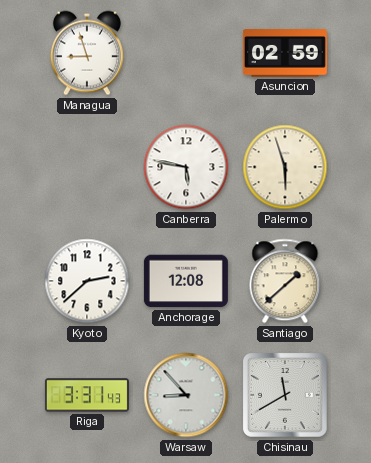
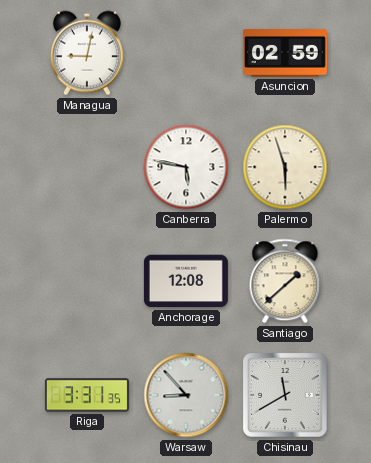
Managua: 8:57 -> 9:02 (87, 53)
Kyoto: 2:38 -> none (87, 281)
Riga: 3:31:43 -> 3:31:35 (87, 395)
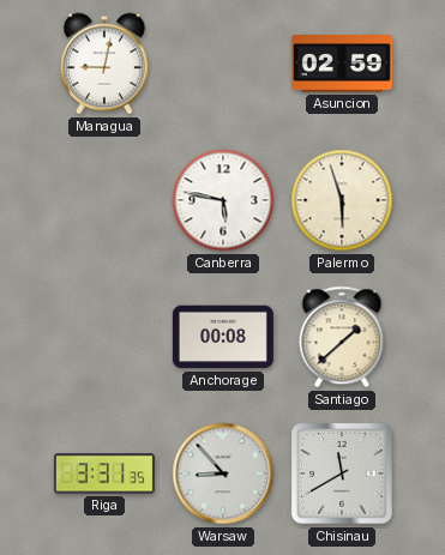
Anchorage: 12:08 -> 00:08 (223, 337)
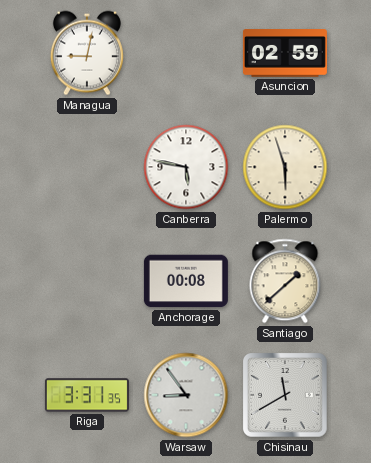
Warsaw: 8:53 -> 8:54 (186, 395)
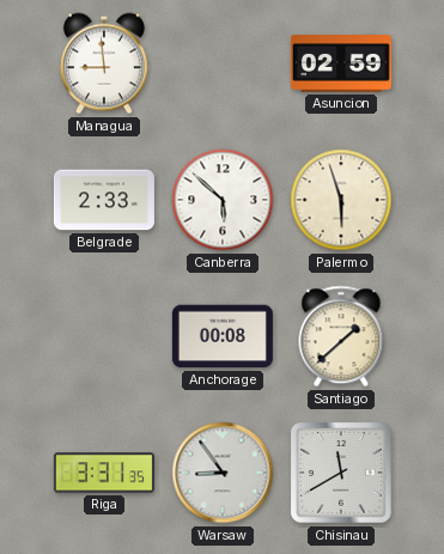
Managua: 9:02 -> 8:59 (104, 63)
Belgrade: none -> 2:33 (104, 200)
Canberra: 5:47 -> 5:52 (223, 200)
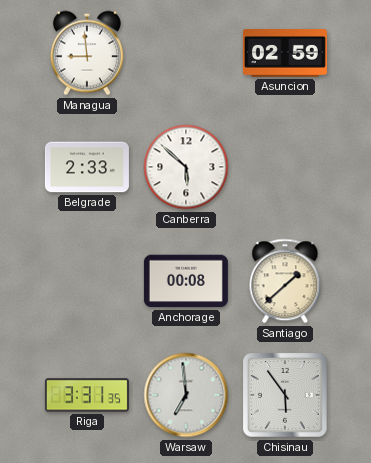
Palermo: 5:57 -> none (341, 200)
Warsaw: 8:54 -> 6:59 (186, 395)
Chisinau: 11:40 -> 5:54 (286, 396)
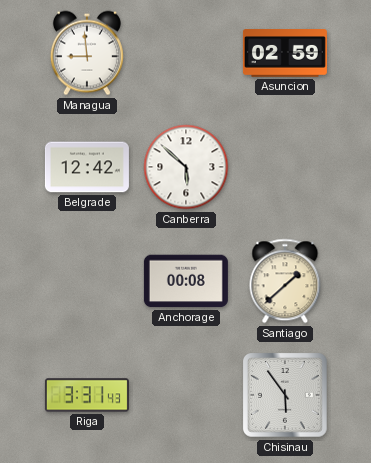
Belgrade: 2:33 -> 12:42 (87, 167)
Riga: 3:31:35 -> 3:31:43 (87, 395)
Warsaw: 6:59 -> none (186, 395)
